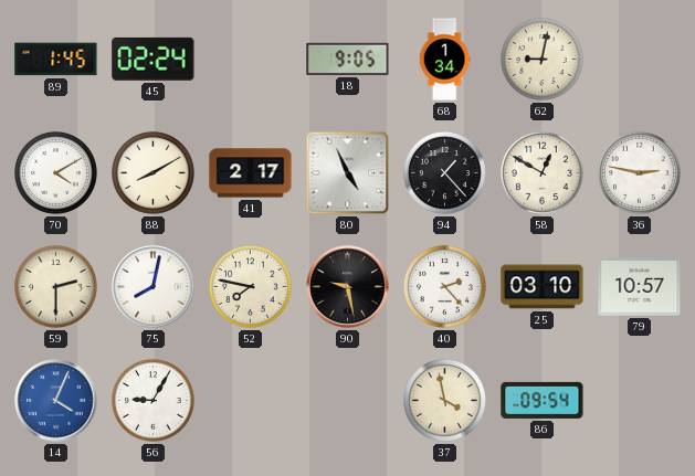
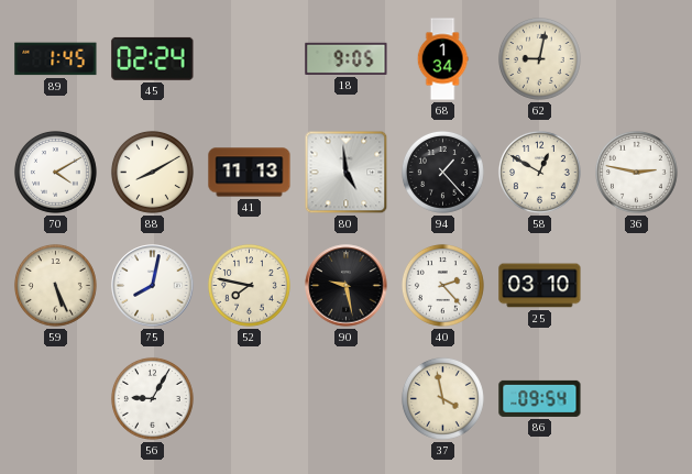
41: 2:17 -> 11:13 (250, 173)
80: 4:56 -> 4:59 (347, 173)
59: 2:30 -> 5:26 (55, 285)
79: 10:57 -> none (640, 287)
14: 4:04 -> none (56, 401)
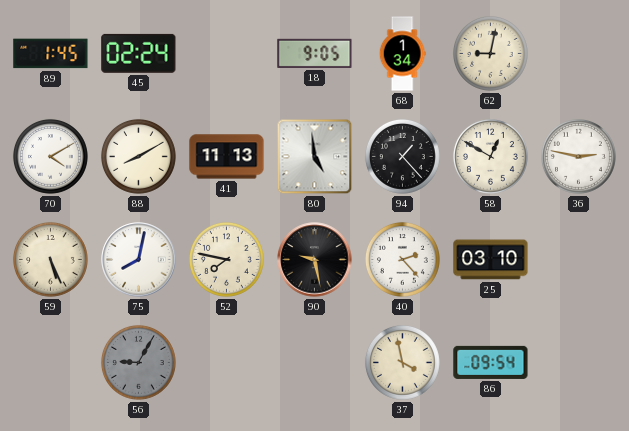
56 dial: white -> grey (138, 362)
